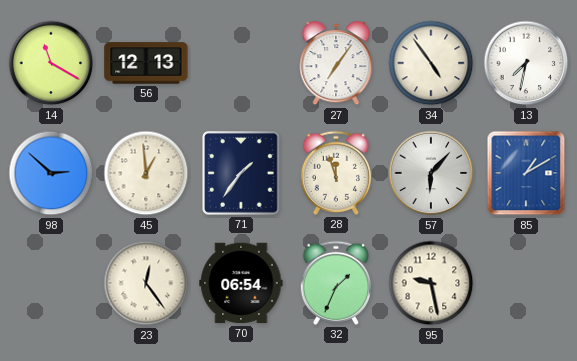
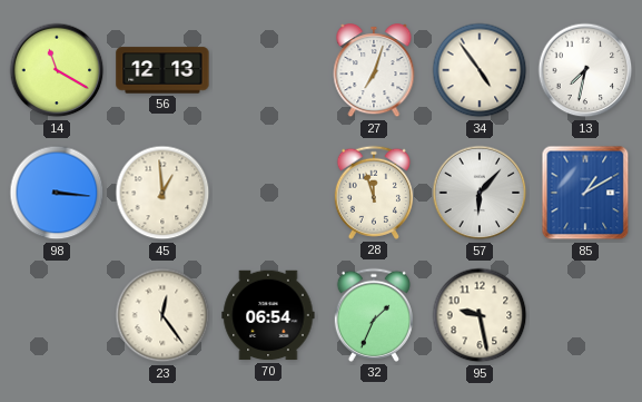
27: 7:06 -> 7:03 (374, 71)
98: 2:52 -> 3:16 (57, 193)
71: 1:36 -> none (242, 174)
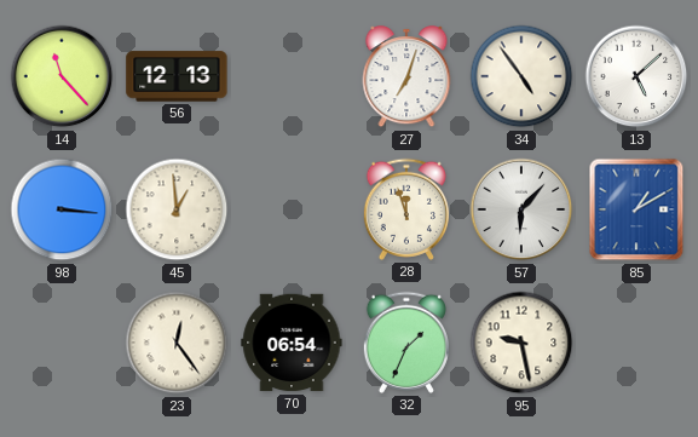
14: 11:20 -> 11:23 (62, 76)
13: 7:32 -> 5:08 (636, 76)
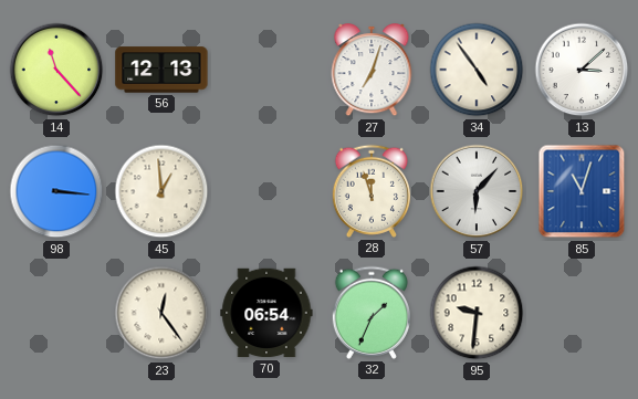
13: 5:08 -> 3:08 (582, 70)
85: 1:10 -> 11:03 (582, 191)
95: 9:28 -> 9:31 (477, 313)
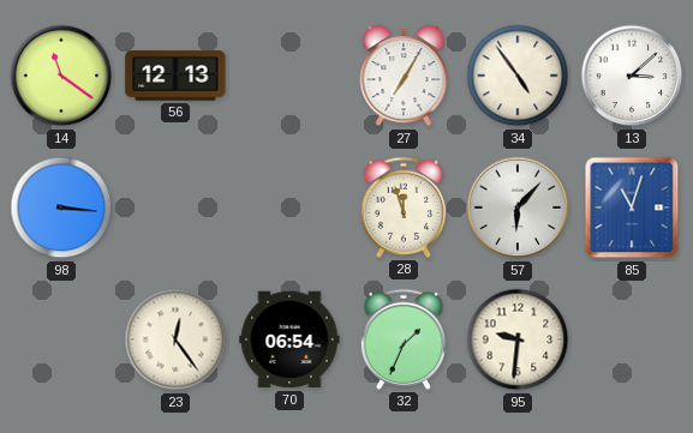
14: 11:23 -> 11:21 (61, 76)
27: 7:03 -> 7:05 (404, 77)
45: 12:59 -> none (161, 191)
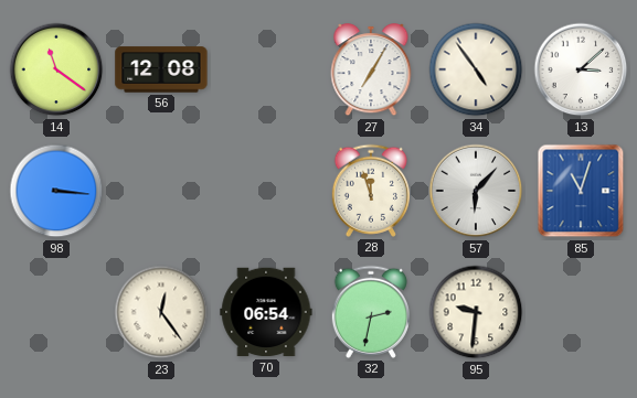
56: 12:13 -> 12:08 (161, 69)
32: 1:34 -> 2:32 (371, 312)
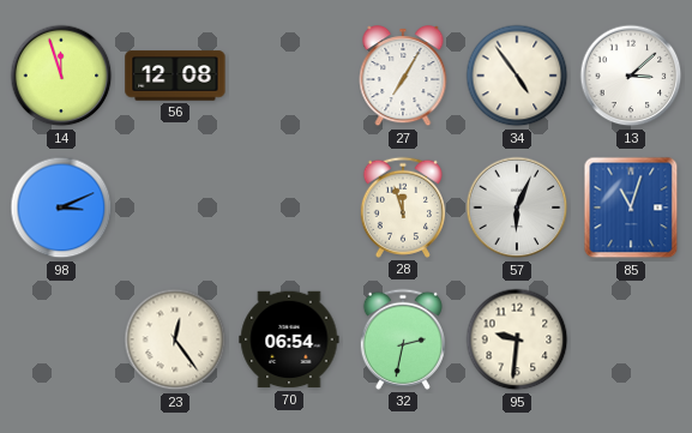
14: 11:21 -> 11:57 (61, 76)
98: 3:16 -> 3:11 (61, 208)
57: 6:07 -> 6:04 (517, 208)
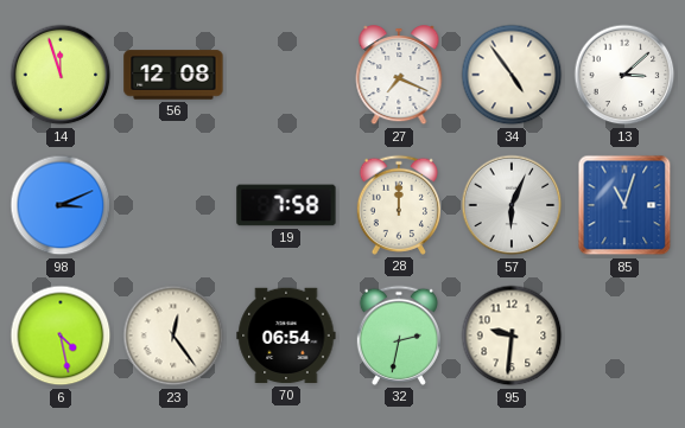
27: 7:05 -> 7:19 (399, 76)
19: none -> 7:58 (286, 205)
28: 11:57 -> 12:00 (399, 205)
6: none -> 4:28 (61, 336)
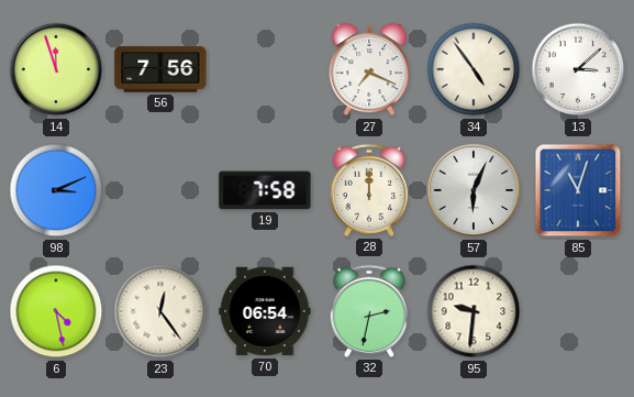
56: 12:08 -> 7:56 (160, 69)
